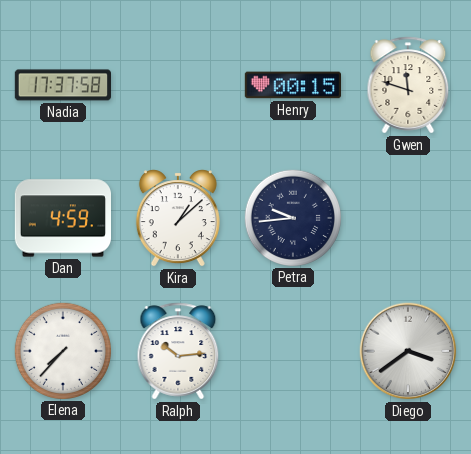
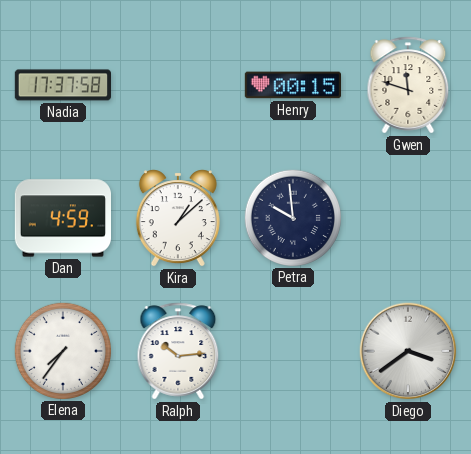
Petra: 9:44 -> 9:59 (292, 217)
Elena: 7:37 -> 7:36 (62, 350)
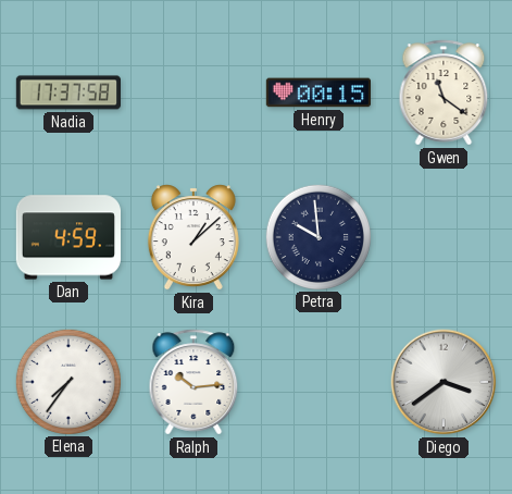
Gwen: 11:48 -> 11:21 (444, 92)
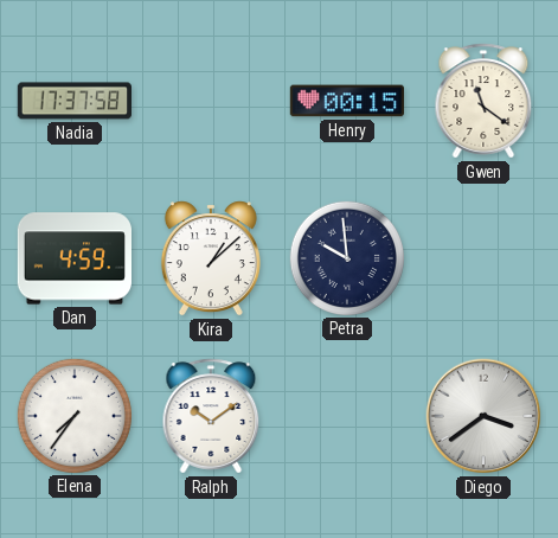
Ralph: 10:14 -> 10:09 (211, 416)
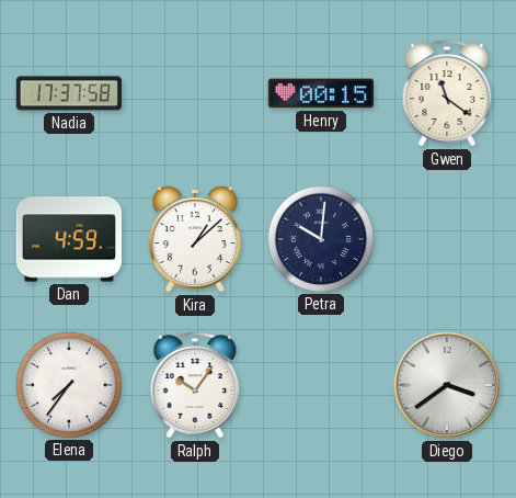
Petra: 9:59 -> 10:01 (320, 238)
Ralph: 10:09 -> 10:06 (195, 385)
